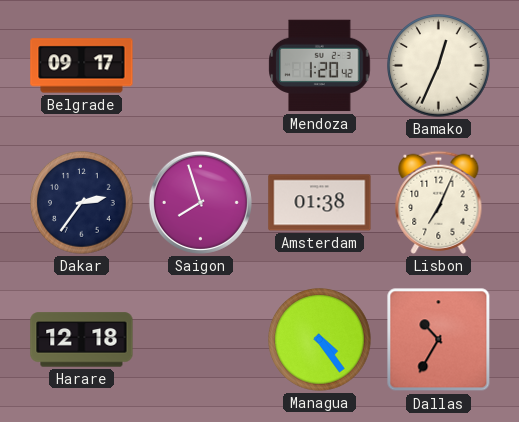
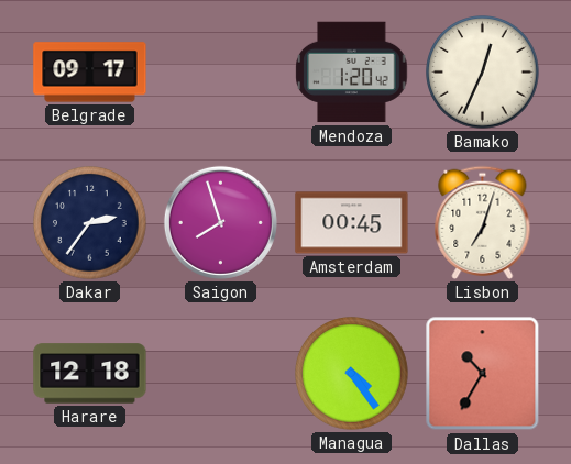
Amsterdam: 01:38 -> 00:45 (352, 223)
Lisbon: 7:04 -> 7:03 (483, 222)
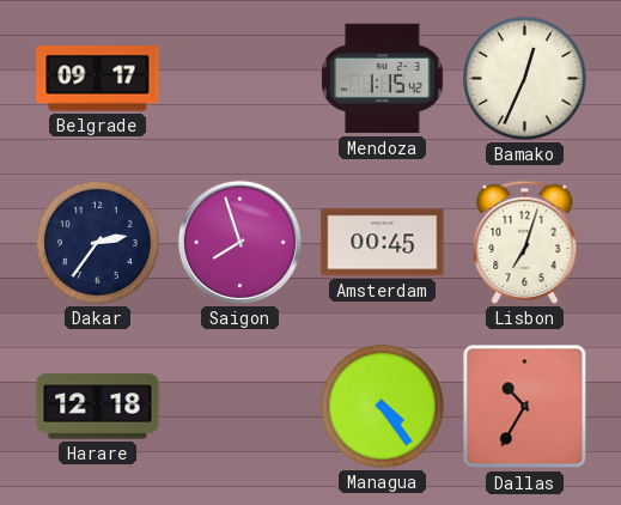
Mendoza: 1:20 -> 1:15 (383, 79)
